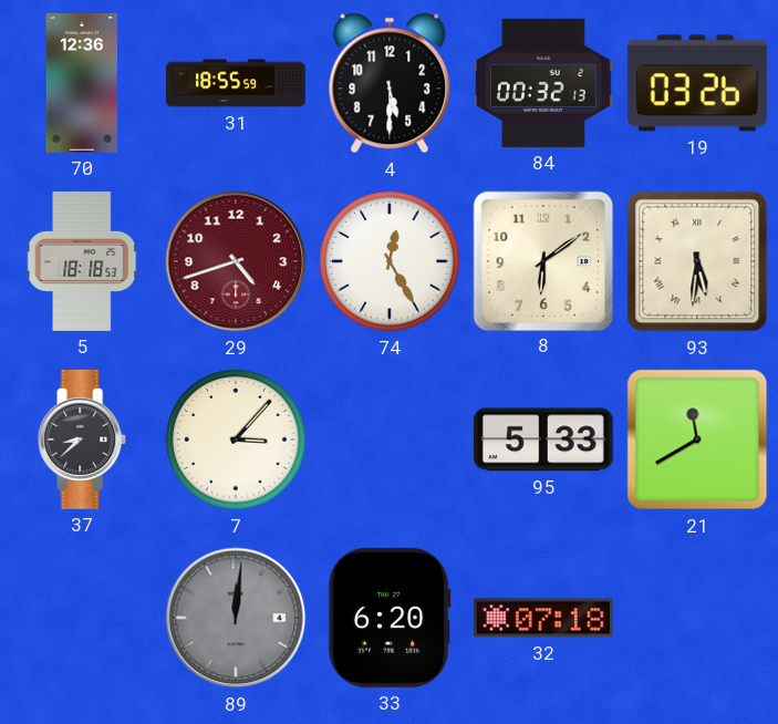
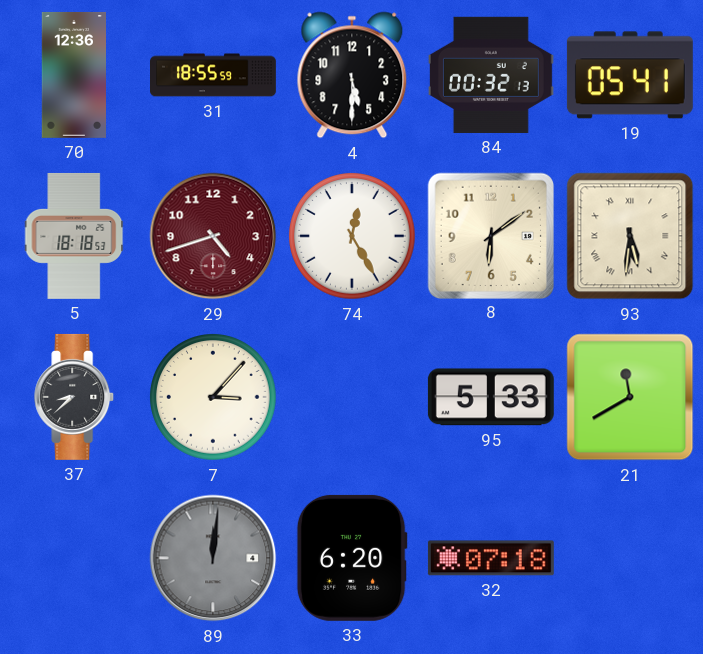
19: 03:26 -> 05:41 (630, 75)
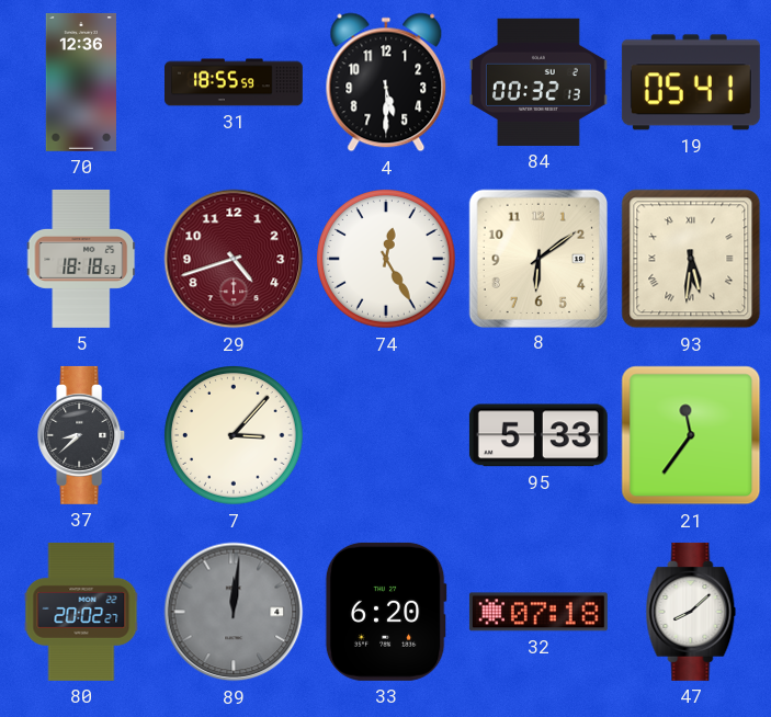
21: 11:40 -> 11:36 (691, 435)
80: none -> 20:02 (81, 612)
47: none -> 8:08 (691, 612)
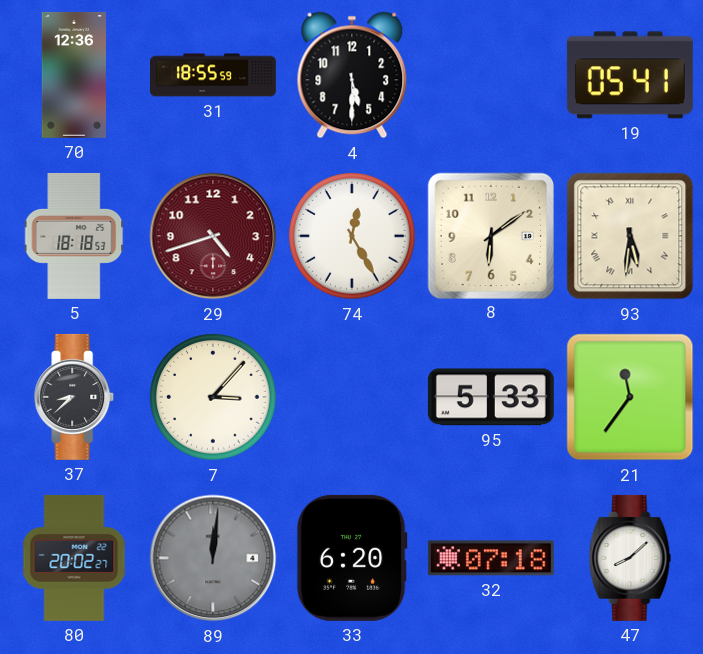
84: 00:32 -> none (538, 82)
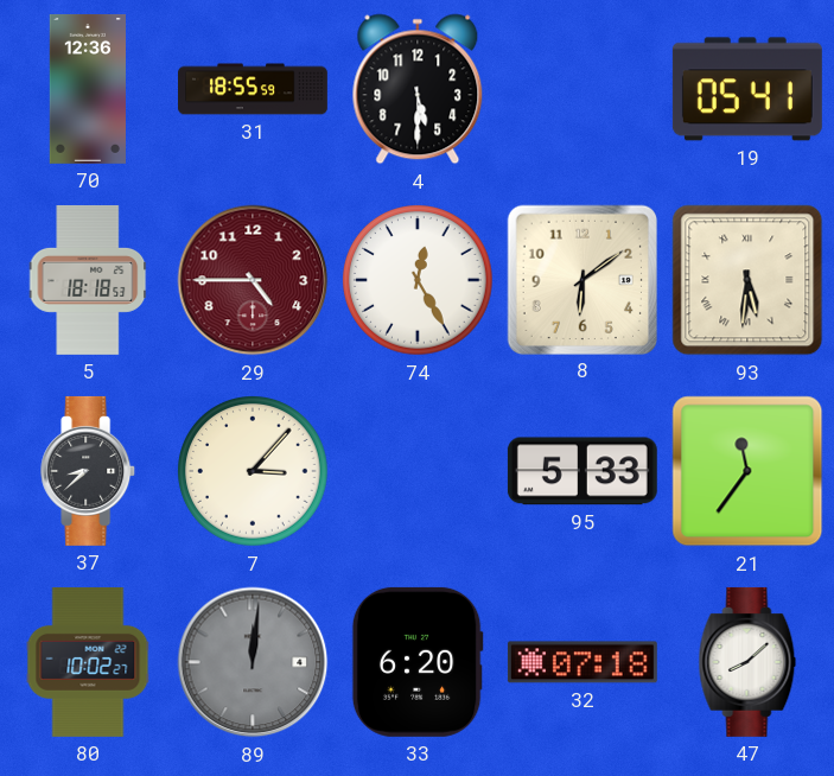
29: 4:42 -> 4:45 (253, 280)
80: 20:02 -> 10:02 (88, 662)
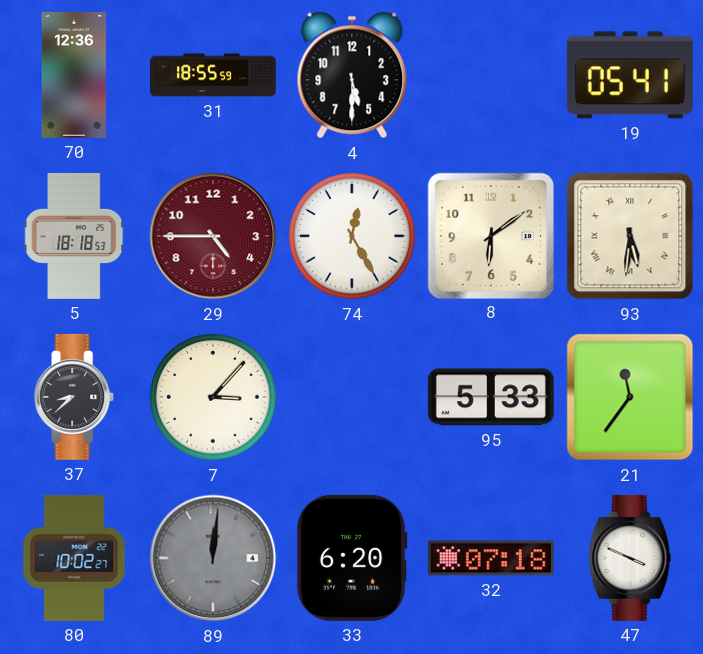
47: 8:08 -> 3:49 (630, 558)
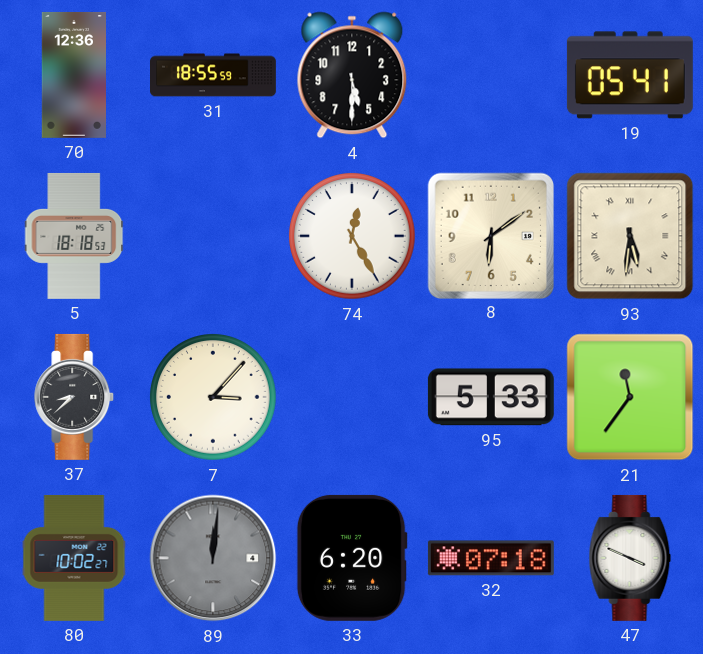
29: 4:45 -> none (213, 236)
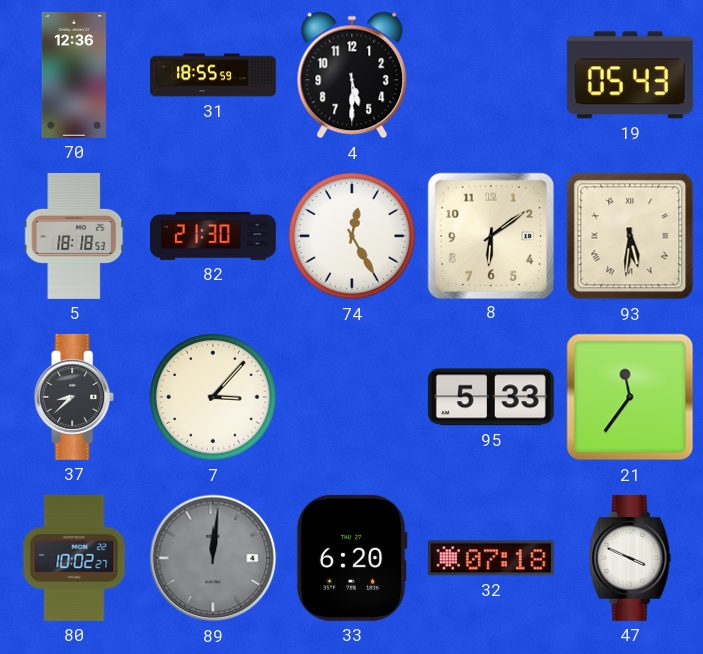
19: 05:41 -> 05:43 (630, 75)
82: none -> 21:30 (213, 236)
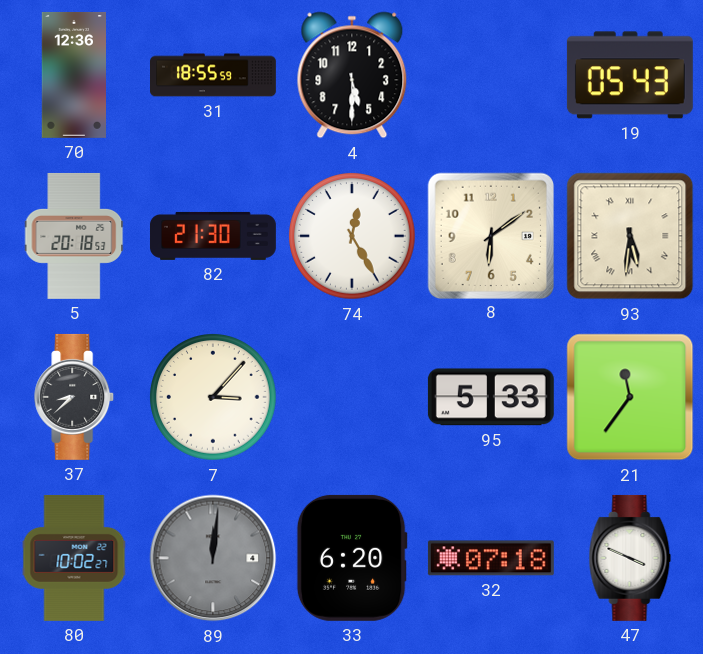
5: 18:18 -> 20:18 (74, 236)
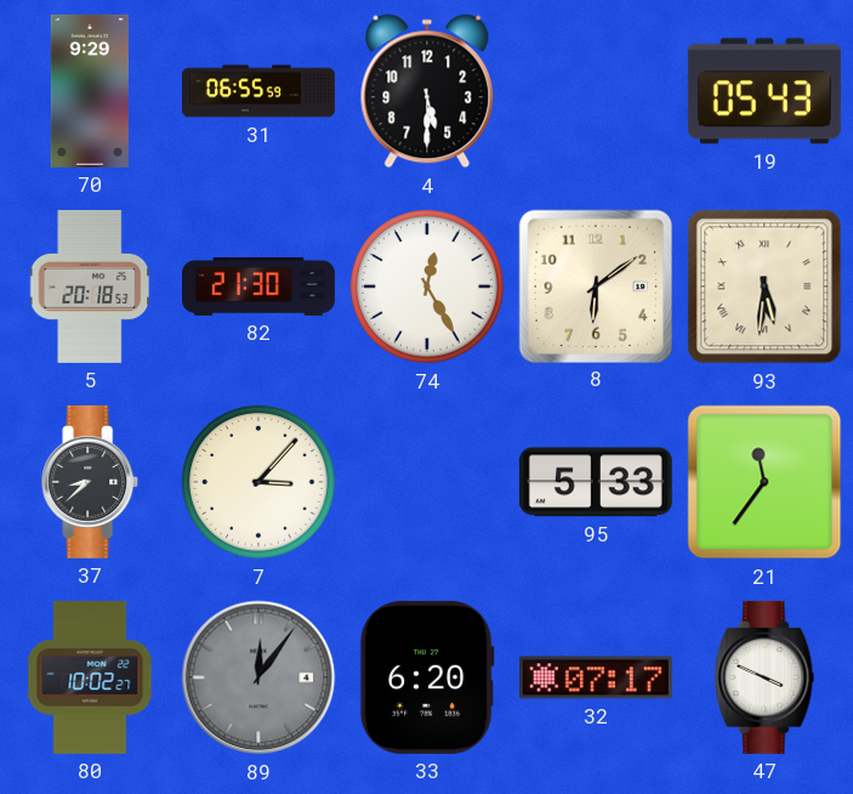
70: 12:36 -> 9:29 (89, 91)
31: 18:55 -> 06:55 (260, 91)
89: 12:01 -> 12:06 (258, 677)
32: 07:18 -> 07:17 (596, 677)
